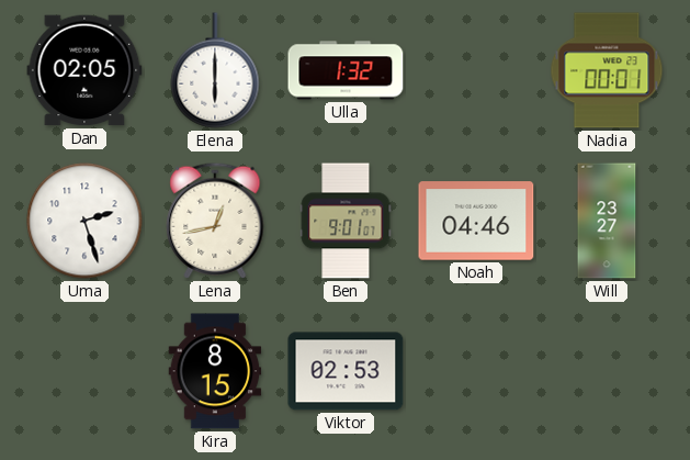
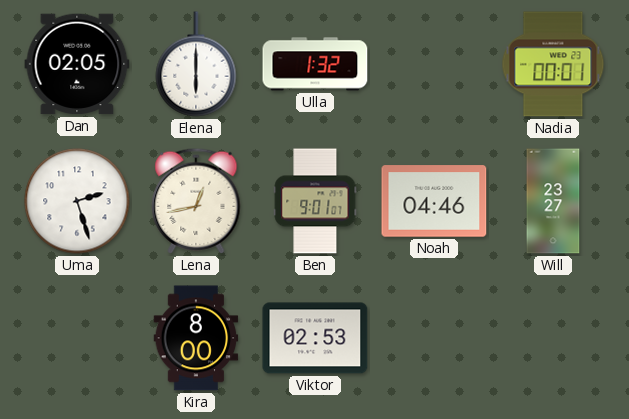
Kira: 8:15 -> 8:00 (196, 338)
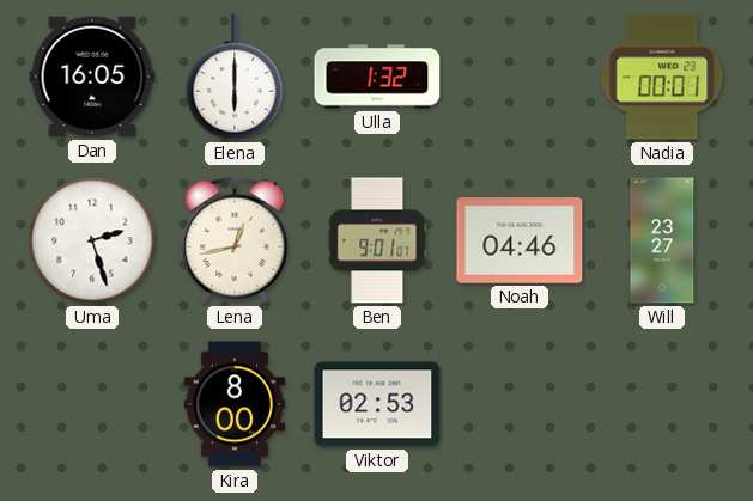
Dan: 02:05 -> 16:05 (92, 77)
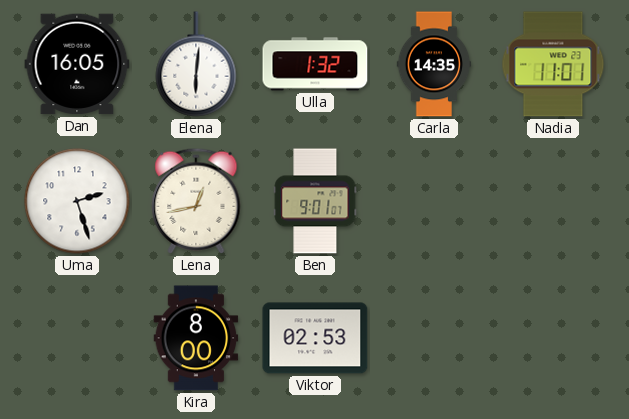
Elena: 6:00 -> 6:01 (196, 64)
Carla: none -> 14:35 (434, 64)
Nadia: 00:01 -> 11:01 (553, 64)
Noah: 04:46 -> none (520, 240)
Will: 23:27 -> none (662, 240)
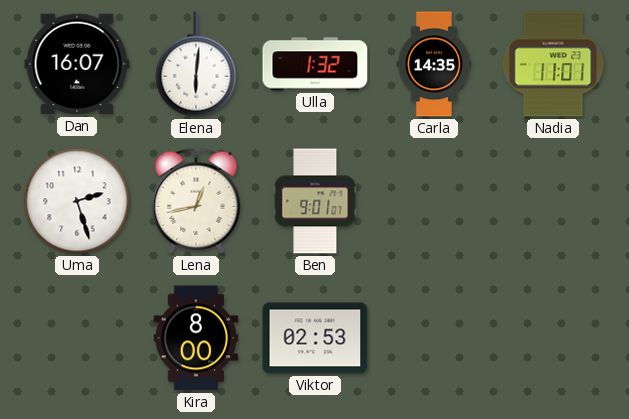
Dan: 16:05 -> 16:07 (77, 64)
